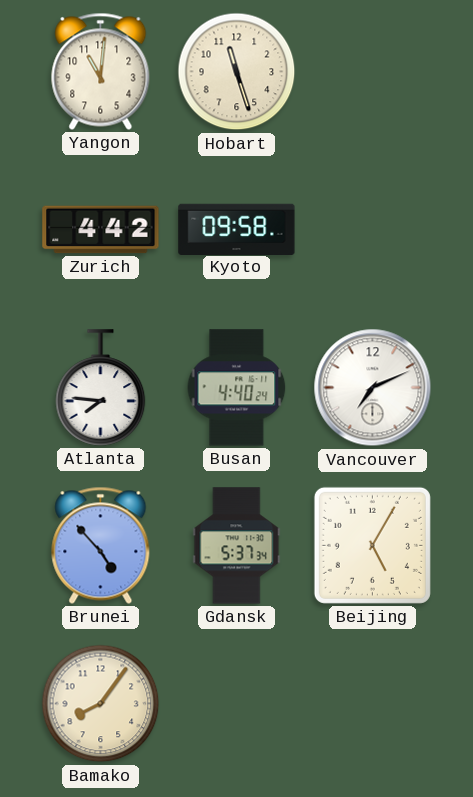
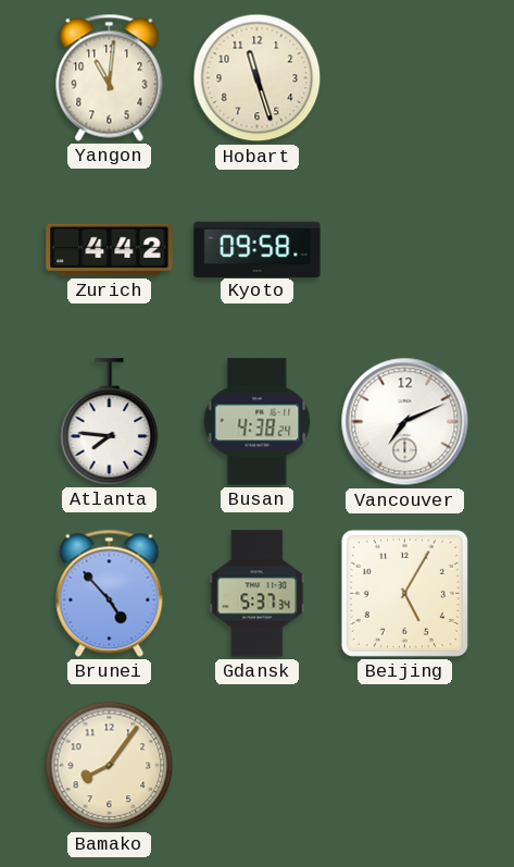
Busan: 4:40 -> 4:38 (258, 422)
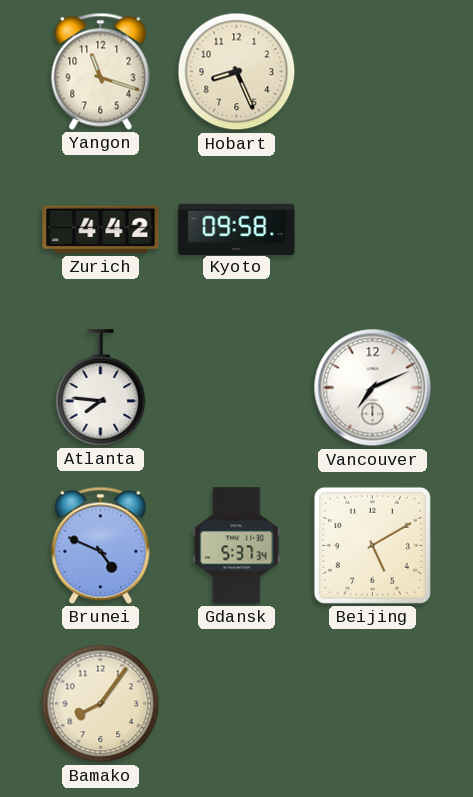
Yangon: 11:01 -> 11:18 (101, 71)
Hobart: 11:27 -> 8:26 (237, 72)
Busan: 4:38 -> none (258, 422)
Brunei: 4:53 -> 4:49 (101, 545)
Beijing: 5:05 -> 5:10 (372, 545)
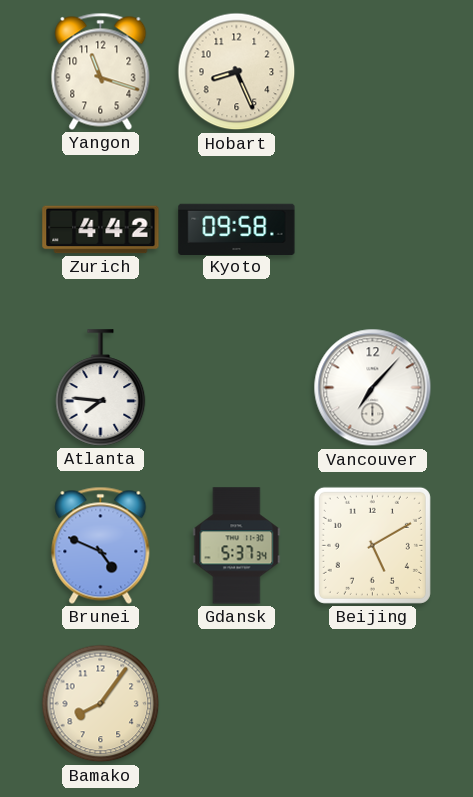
Vancouver: 7:11 -> 7:07 (373, 388)
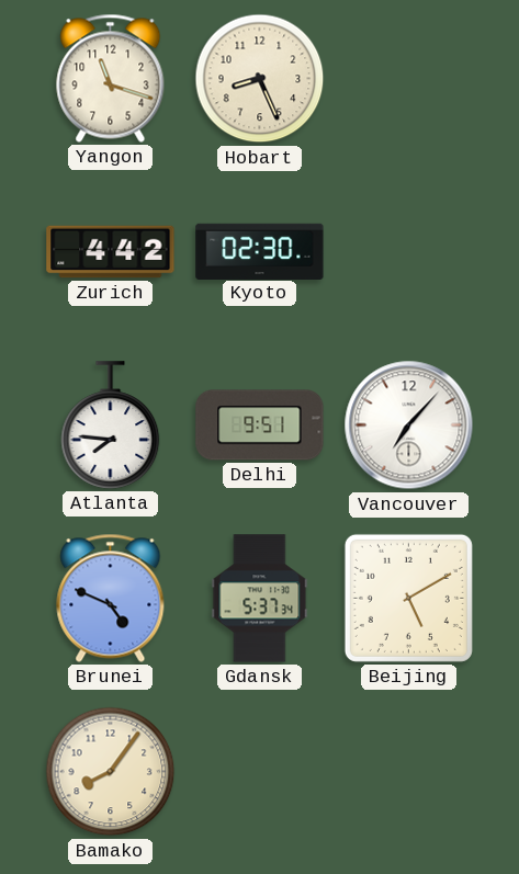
Kyoto: 09:58 -> 02:30 (260, 251)
Delhi: none -> 9:51 (260, 425)
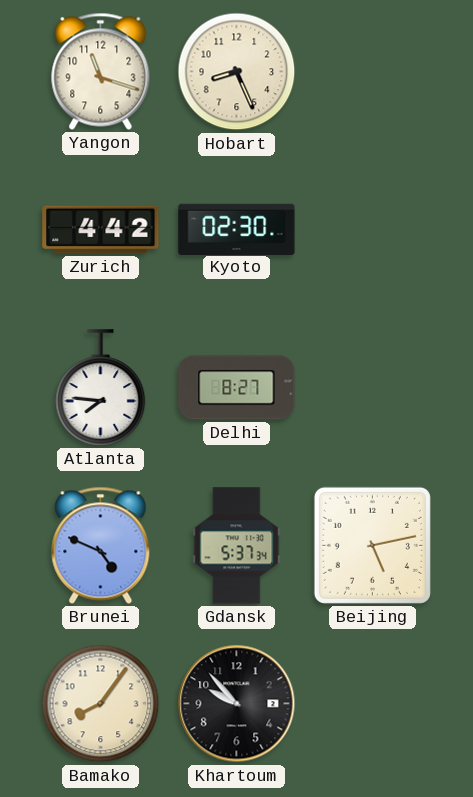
Delhi: 9:51 -> 8:27 (237, 388)
Vancouver: 7:07 -> none (409, 425)
Beijing: 5:10 -> 5:13 (372, 545)
Khartoum: none -> 9:53 (237, 704)
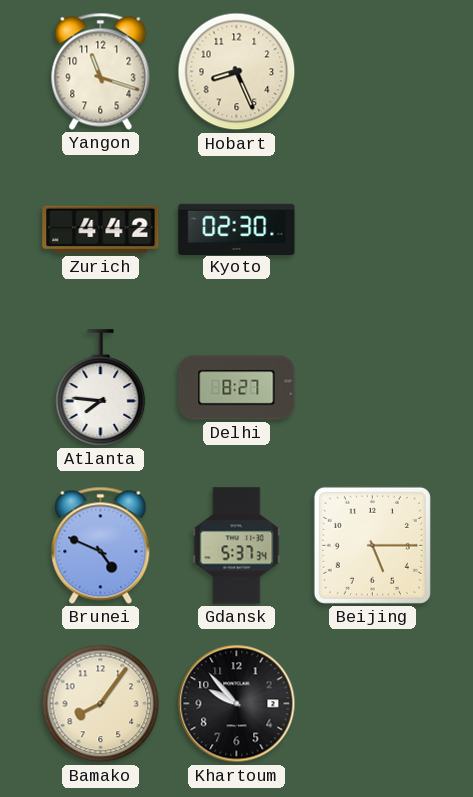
Beijing: 5:13 -> 5:15 (372, 545)
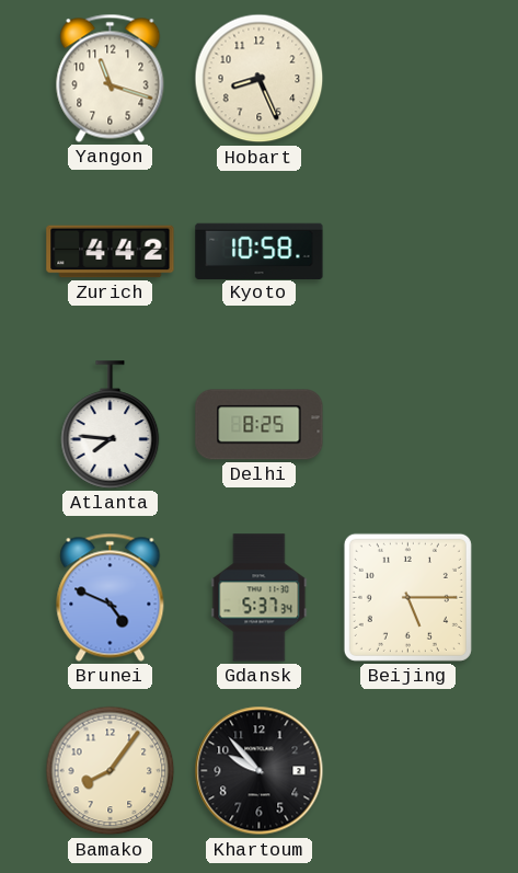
Kyoto: 02:30 -> 10:58 (260, 251)
Delhi: 8:27 -> 8:25 (260, 425)
